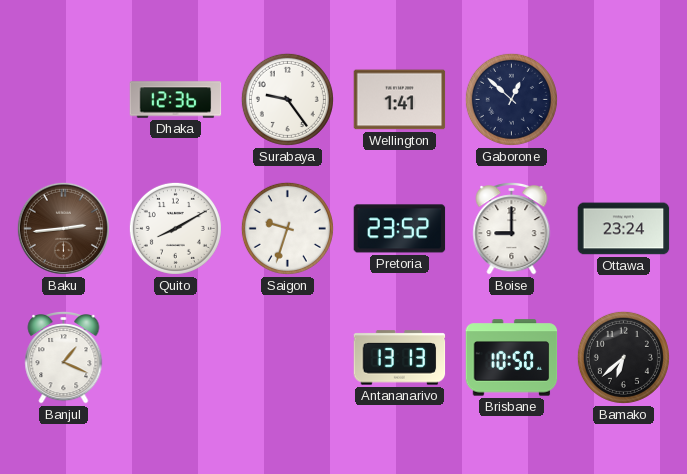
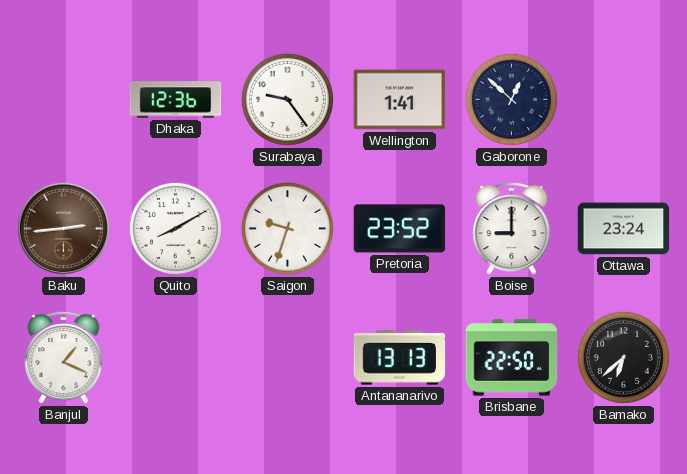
Brisbane: 10:50 -> 22:50 (512, 358)
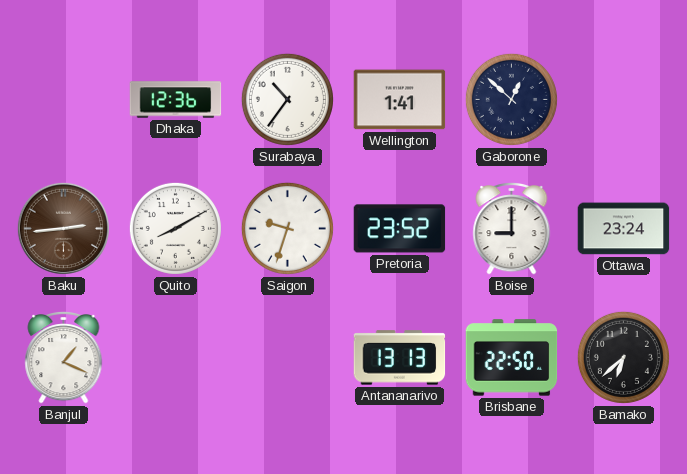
Surabaya: 9:24 -> 10:36 (287, 99)
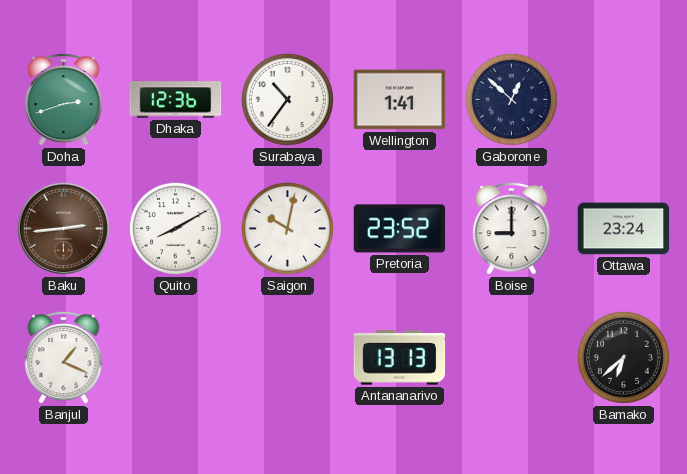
Doha: none -> 2:42 (64, 99)
Saigon: 9:33 -> 10:02 (287, 228)
Brisbane: 22:50 -> none (512, 358)
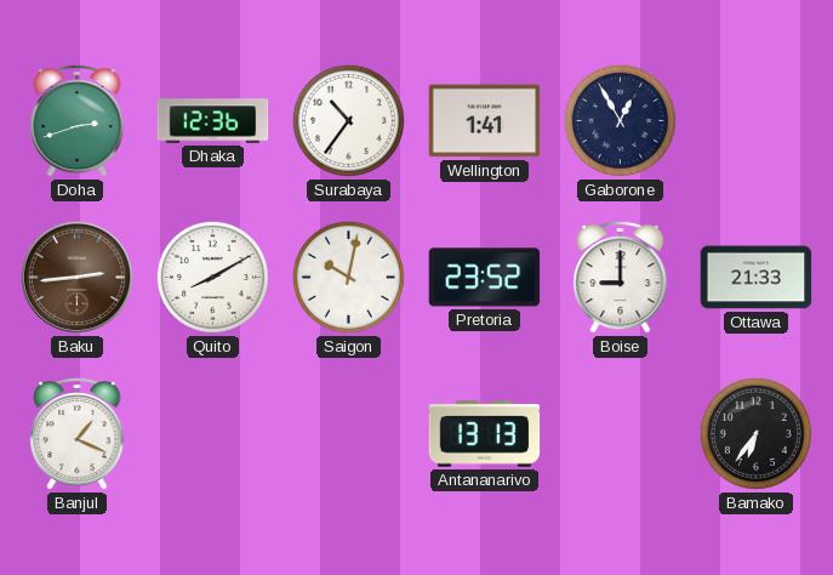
Gaborone: 12:52 -> 12:55 (620, 120)
Ottawa: 23:24 -> 21:33 (757, 278)
Bamako: 6:38 -> 6:36 (755, 433)
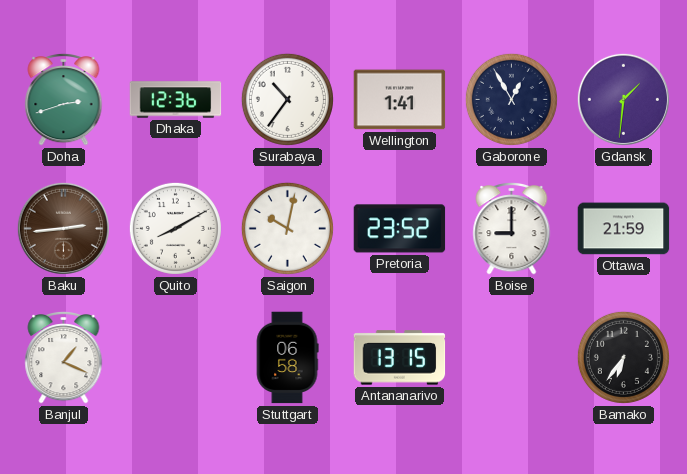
Gdansk: none -> 1:31 (623, 99)
Ottawa: 21:33 -> 21:59 (624, 229)
Stuttgart: none -> 06:58 (287, 358)
Antananarivo: 13:13 -> 13:15 (400, 358)
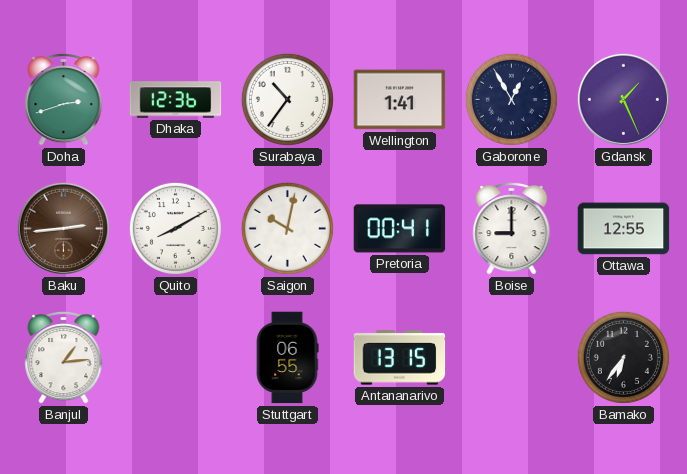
Gdansk: 1:31 -> 1:26 (623, 99)
Pretoria: 23:52 -> 00:41 (400, 229)
Ottawa: 21:59 -> 12:55 (624, 229)
Banjul: 1:19 -> 1:14 (64, 357)
Stuttgart: 06:58 -> 06:55 (287, 358)
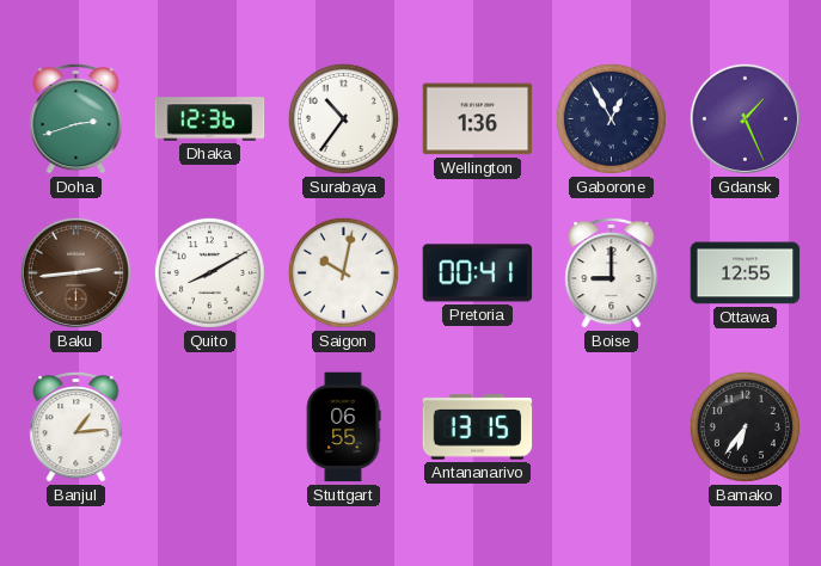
Wellington: 1:41 -> 1:36 (478, 119)
